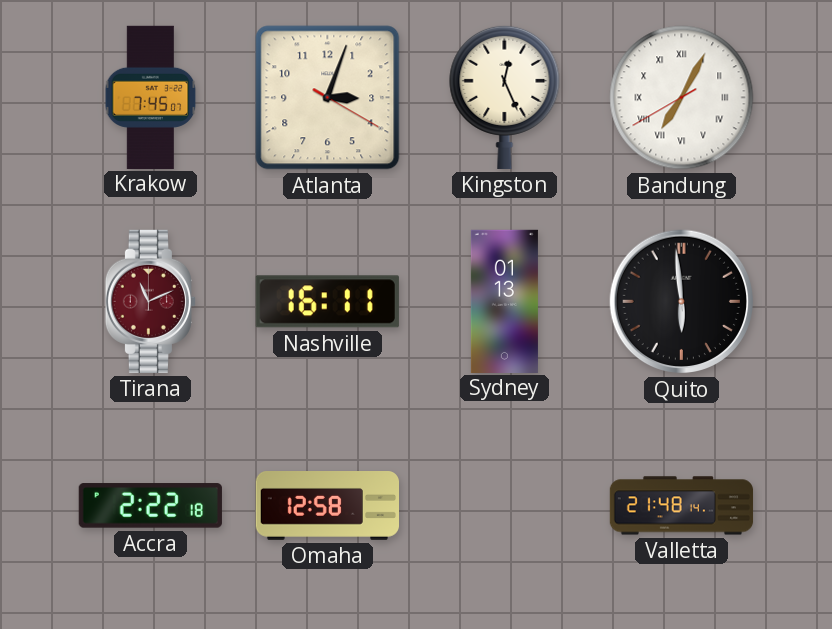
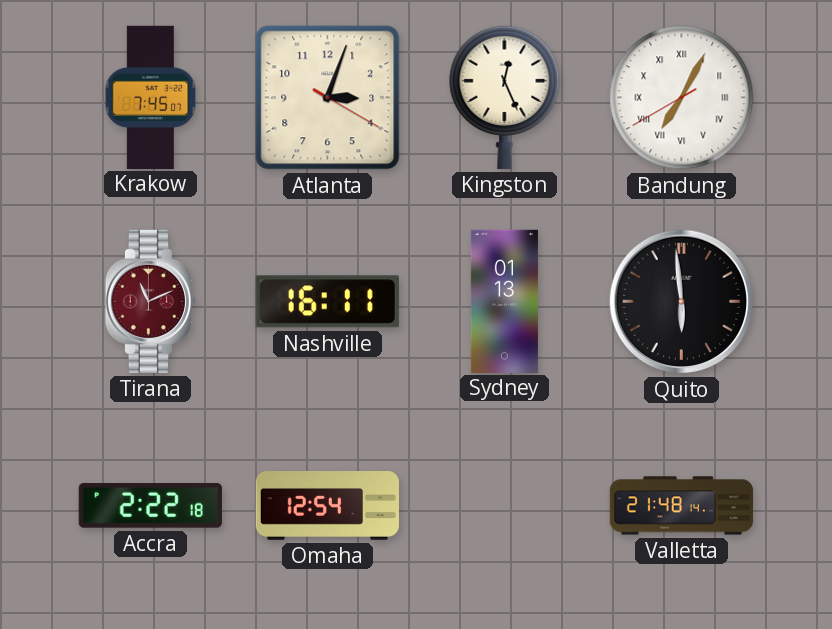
Omaha: 12:58 -> 12:54 (327, 506)
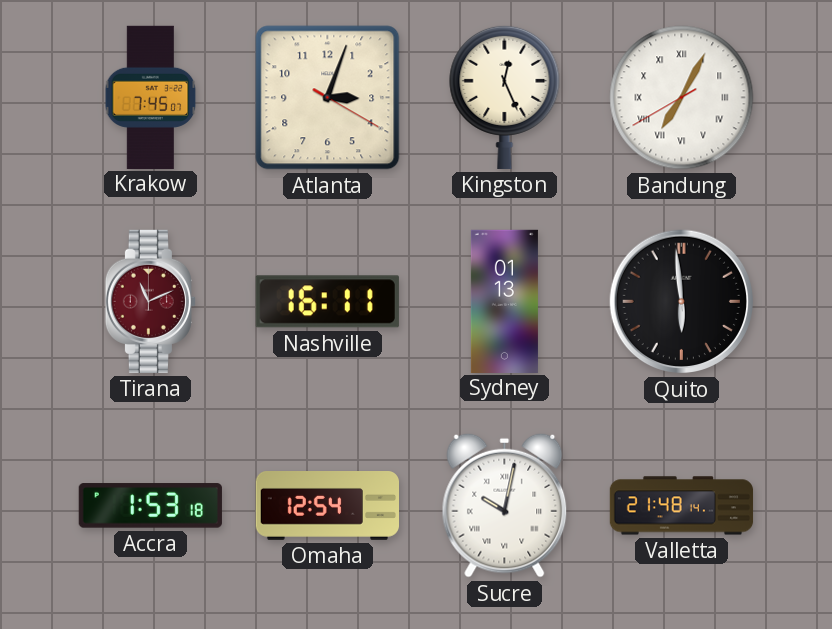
Accra: 2:22 -> 1:53 (150, 506)
Sucre: none -> 10:02 (505, 505)
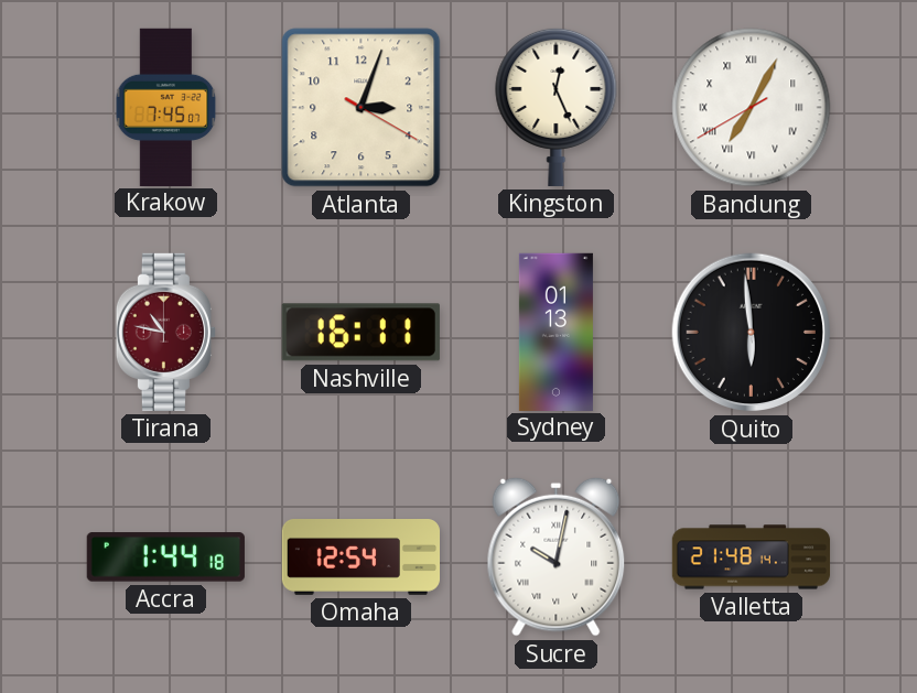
Tirana: 11:11 -> 10:47 (165, 332)
Accra: 1:53 -> 1:44 (165, 557)
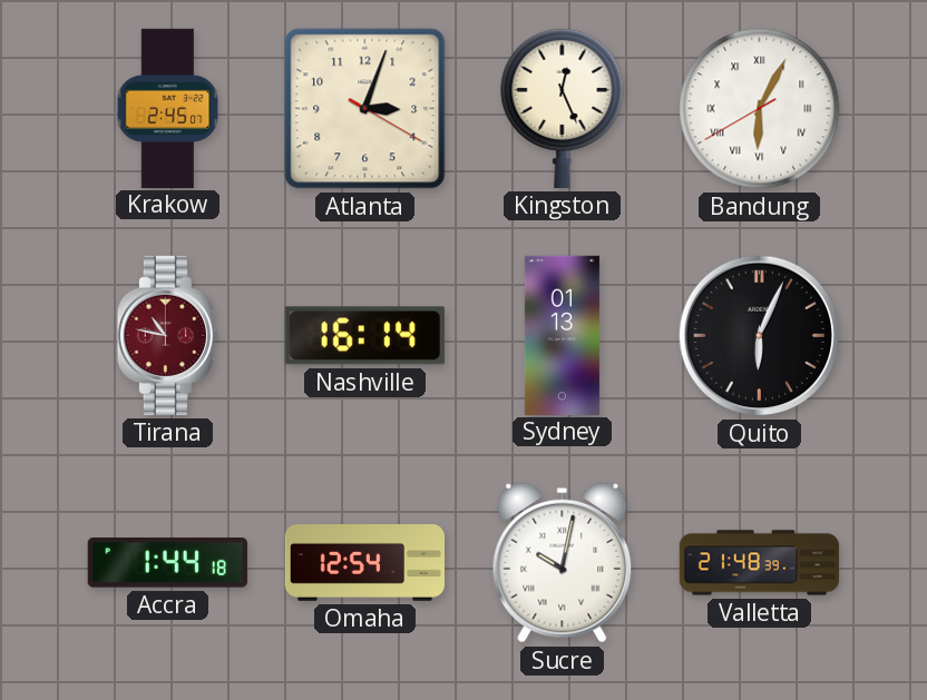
Krakow: 7:45 -> 2:45 (168, 108)
Bandung: 7:04 -> 6:04 (760, 109)
Nashville: 16:11 -> 16:14 (364, 336)
Quito: 5:59 -> 6:04 (760, 336)
Valletta: 21:48:14 -> 21:48:39 (760, 563)
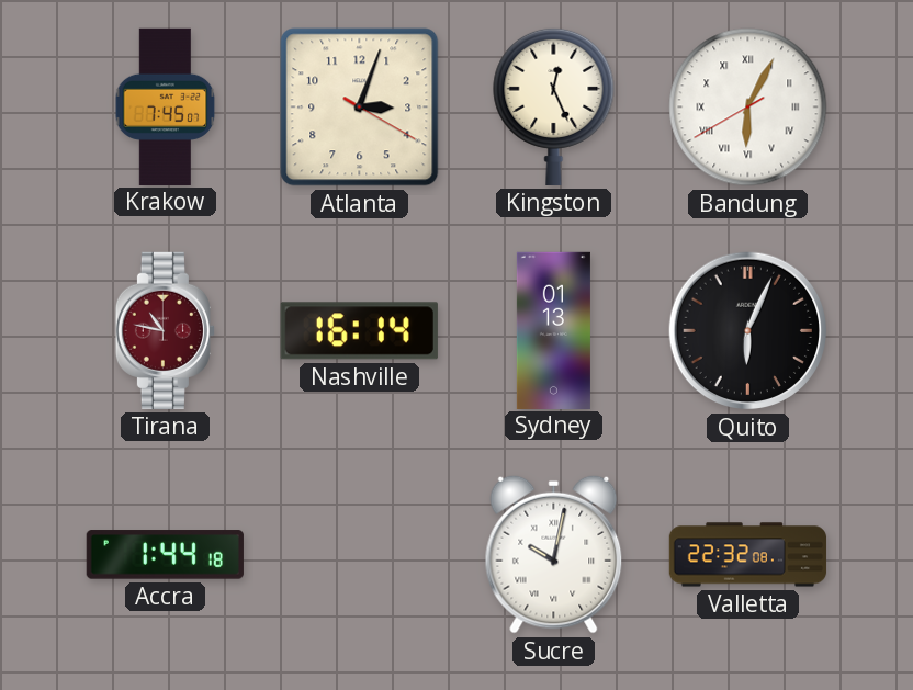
Krakow: 2:45 -> 7:45 (166, 106)
Omaha: 12:54 -> none (364, 563)
Valletta: 21:48 -> 22:32 (748, 555)
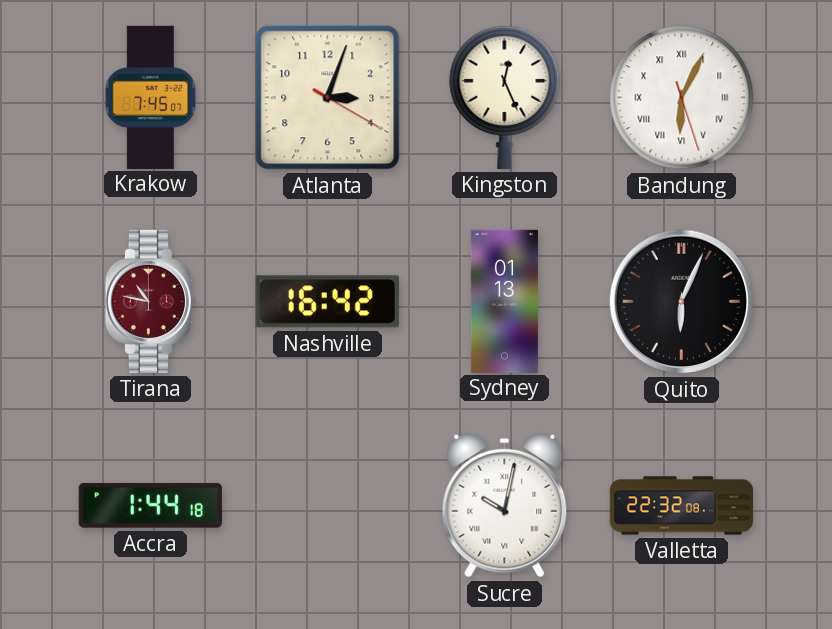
Bandung: 6:04:40 -> 6:04:27 (682, 98)
Nashville: 16:14 -> 16:42 (327, 302)
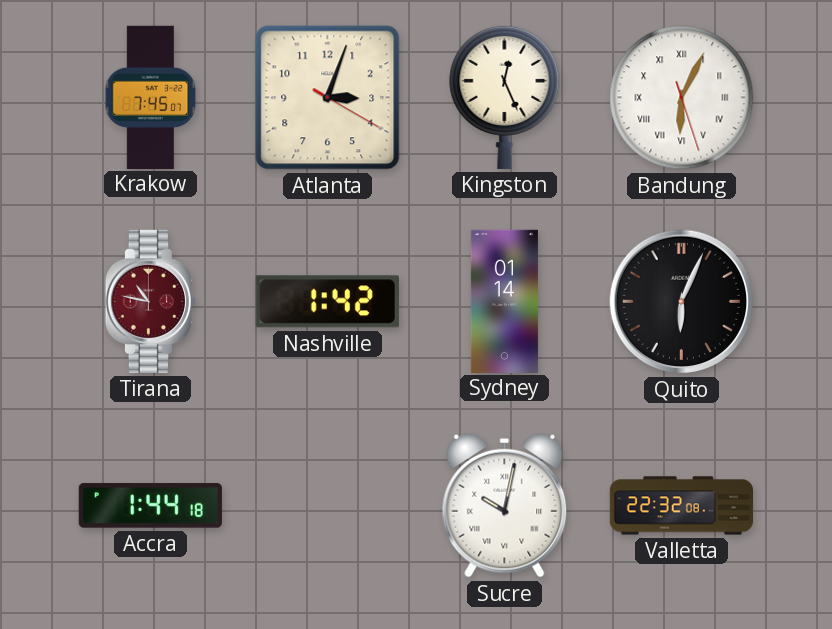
Nashville: 16:42 -> 1:42 (327, 302)
Sydney: 01:13 -> 01:14 (504, 301)
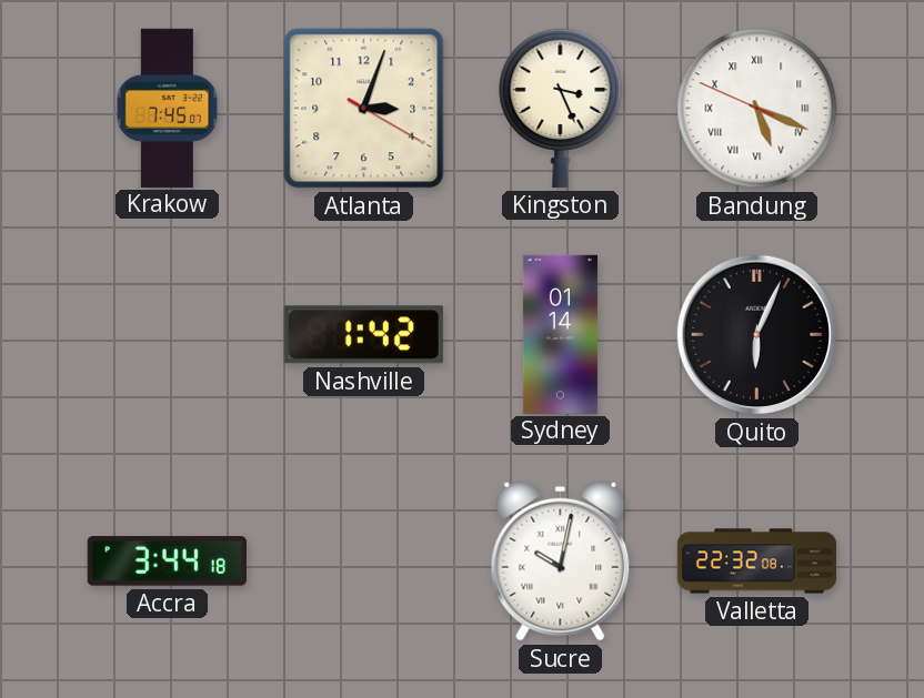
Kingston: 12:26 -> 3:26 (561, 108)
Bandung: 6:04 -> 5:18 (757, 109)
Tirana: 10:47 -> none (150, 301)
Accra: 1:44 -> 3:44 (167, 562)
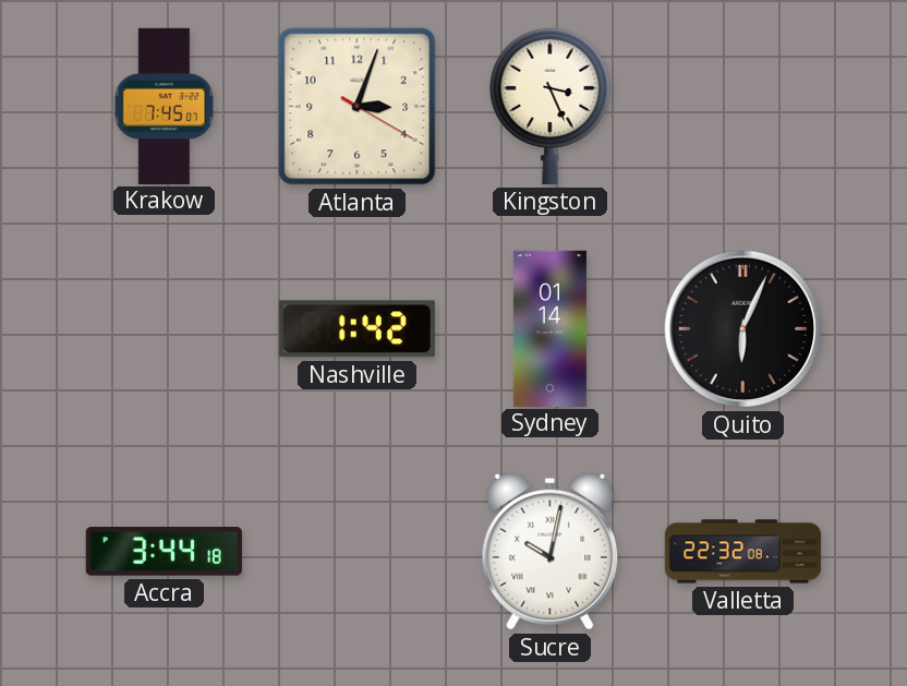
Bandung: 5:18 -> none (757, 109)
